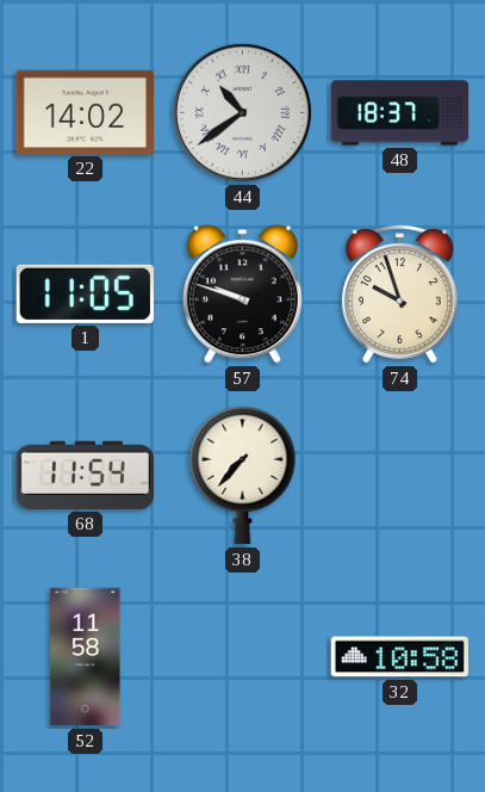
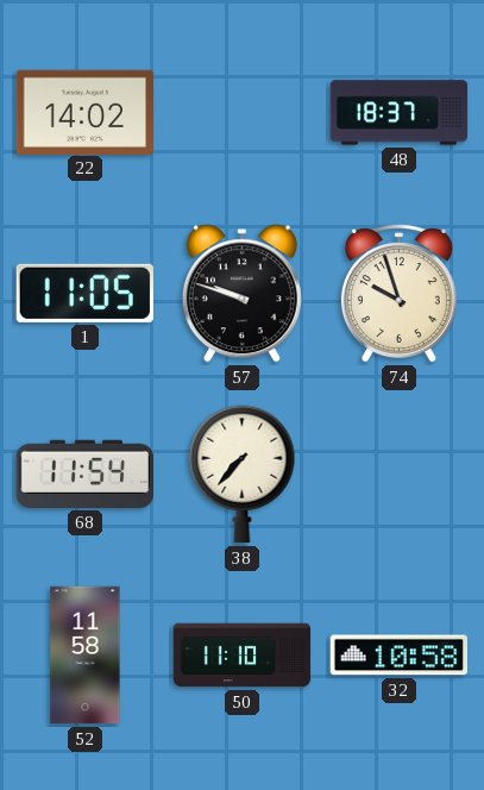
44: 10:39 -> none (242, 112)
50: none -> 11:10 (243, 656)
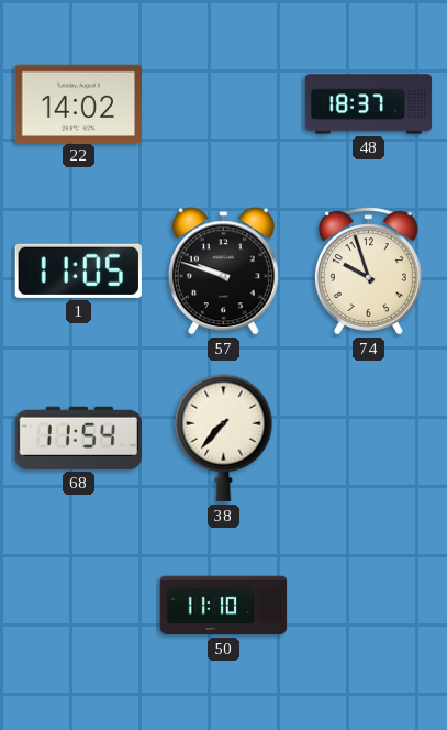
52: 11:58 -> none (86, 656)
32: 10:58 -> none (398, 656)
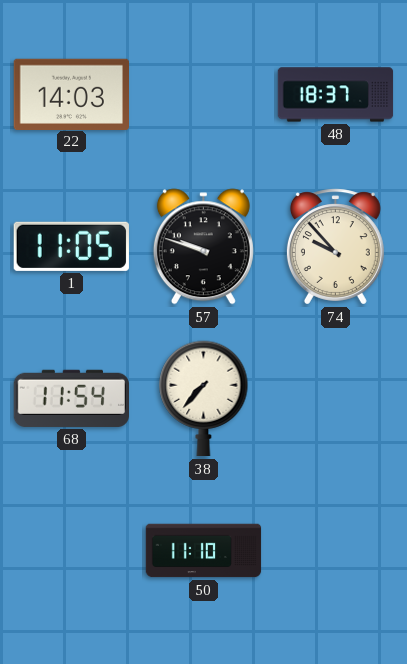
22: 14:02 -> 14:03 (71, 94)
74: 9:57 -> 9:53 (335, 247)
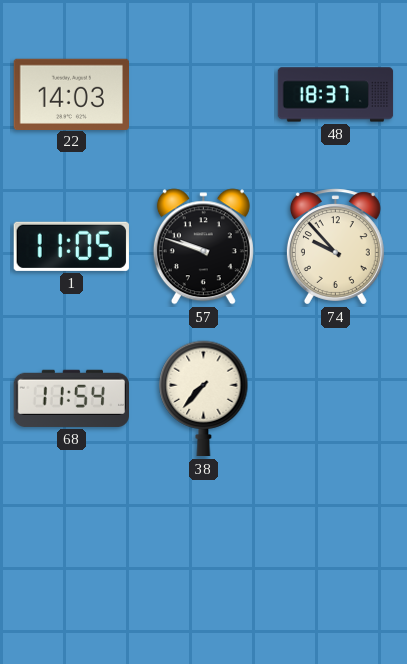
50: 11:10 -> none (204, 551)
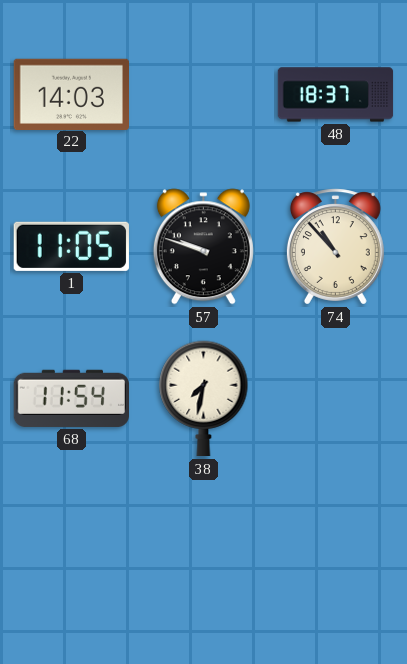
74: 9:53 -> 10:53 (335, 247)
38: 7:37 -> 7:32 (204, 399)
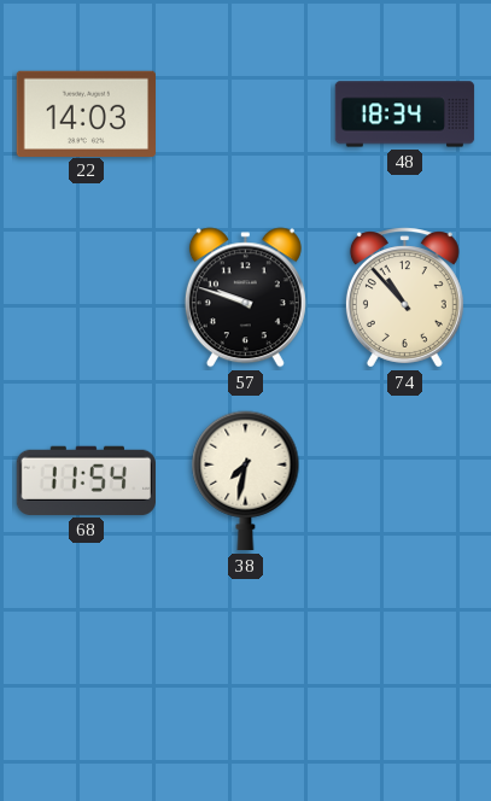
48: 18:37 -> 18:34 (405, 115)
1: 11:05 -> none (71, 246)
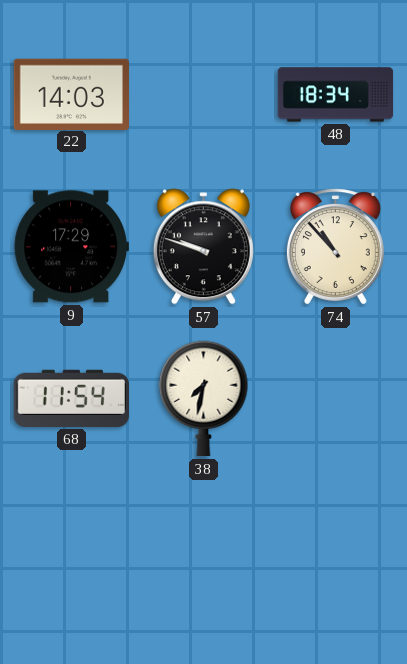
9: none -> 17:29 (71, 247)
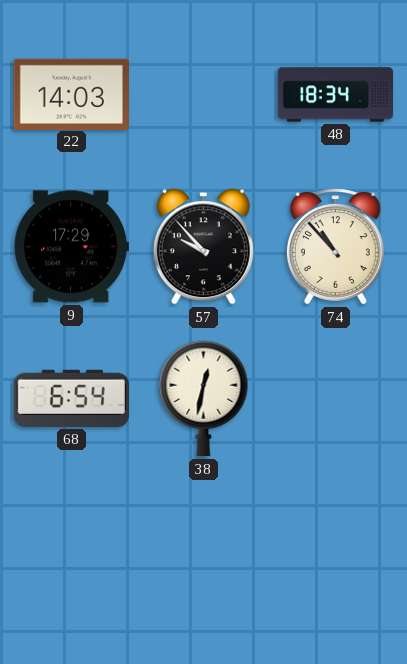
57: 9:48 -> 9:53 (203, 247)
68: 11:54 -> 6:54 (71, 398)
38: 7:32 -> 12:32 (204, 399)
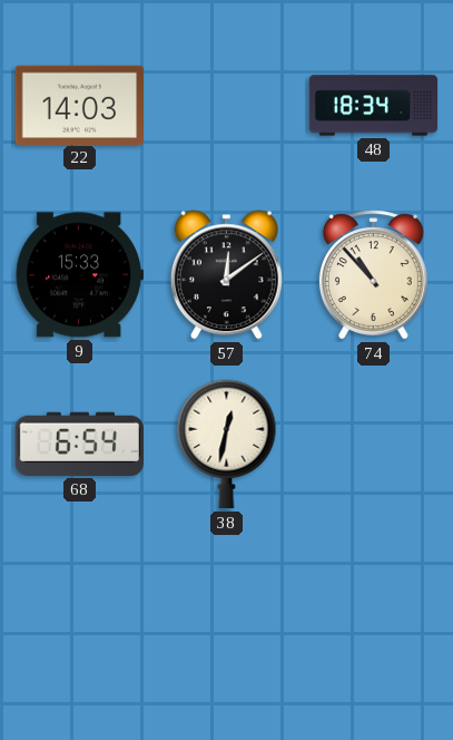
9: 17:29 -> 15:33 (79, 275)
57: 9:53 -> 12:09 (226, 275)
